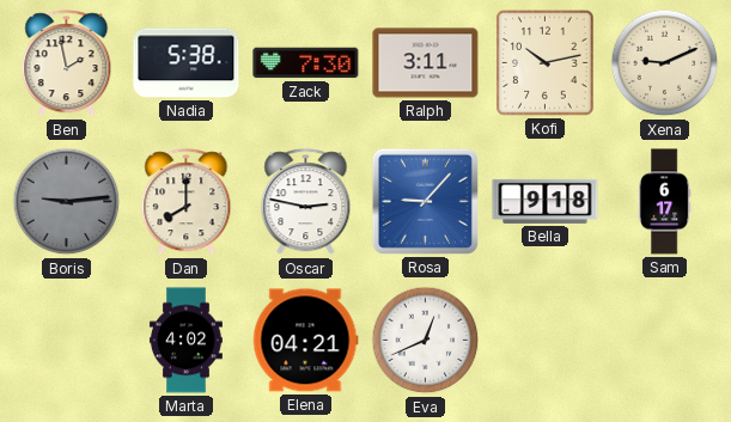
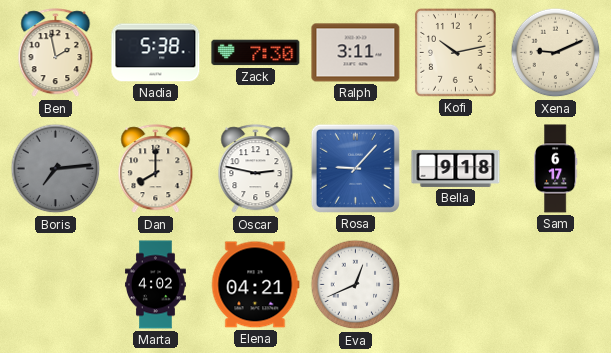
Boris: 9:14 -> 7:14 (56, 169)
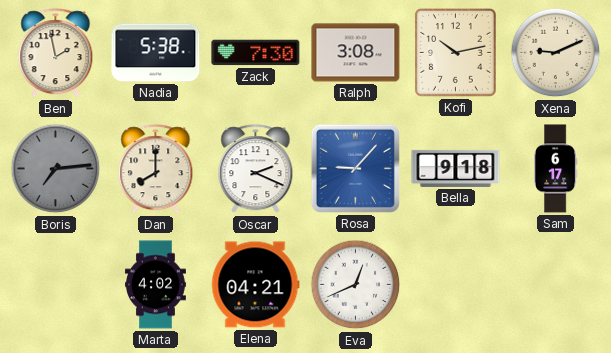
Ralph: 3:11 -> 3:08 (356, 53)
Oscar: 2:47 -> 2:19 (256, 169)
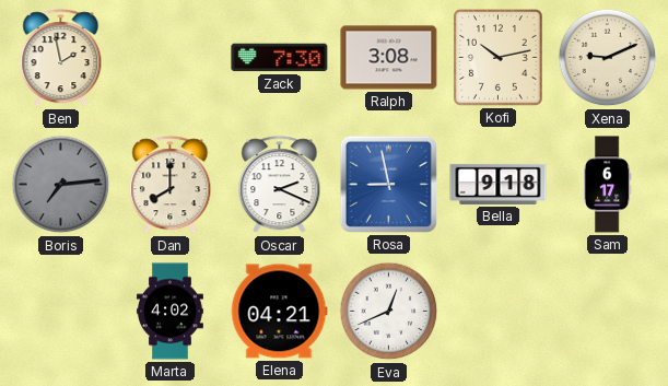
Nadia: 5:38 -> none (156, 53)
Rosa: 9:07 -> 8:58 (388, 184)
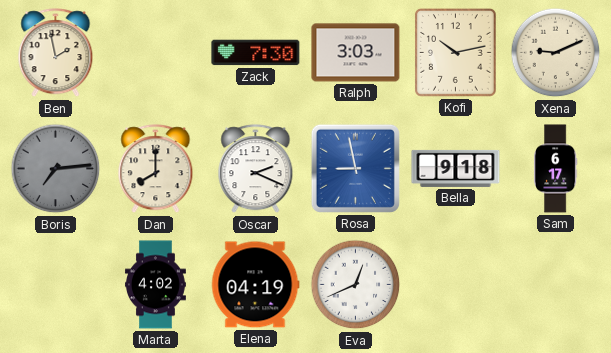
Ralph: 3:08 -> 3:03 (356, 53)
Elena: 04:21 -> 04:19 (255, 285)
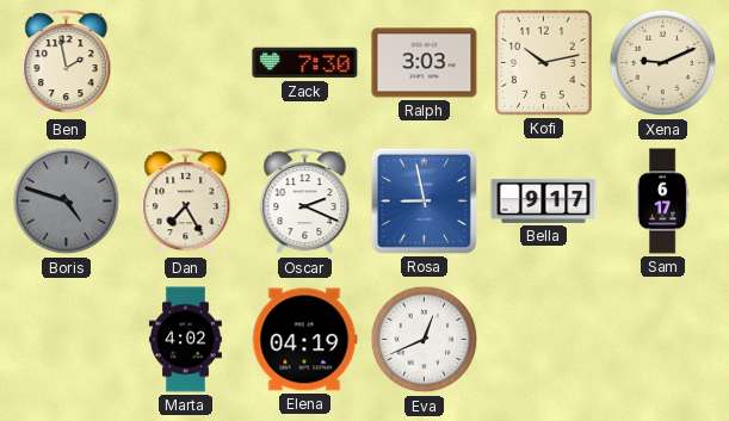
Boris: 7:14 -> 4:48 (67, 202)
Dan: 8:00 -> 7:25 (186, 202)
Bella: 9:18 -> 9:17 (544, 200)
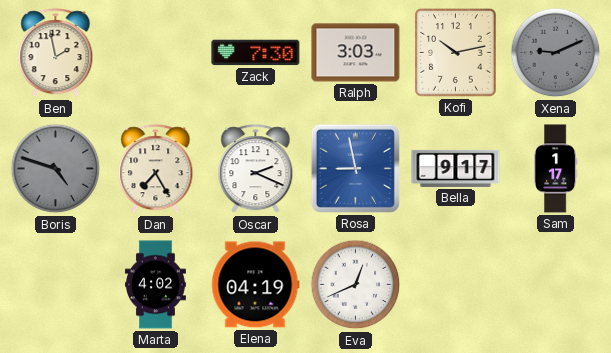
Xena dial: cream -> grey (556, 53)
Sam: 6:17 -> 1:17 (555, 169)
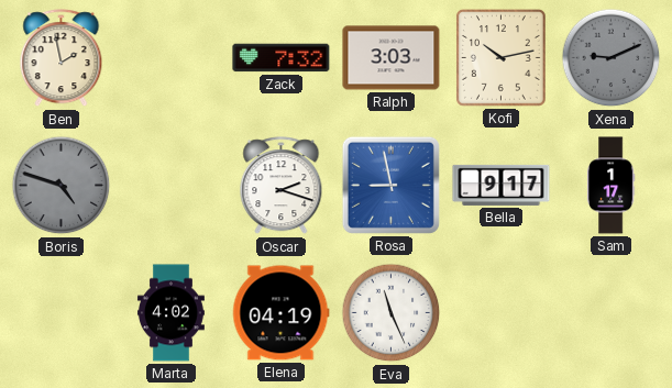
Zack: 7:30 -> 7:32 (282, 58)
Dan: 7:25 -> none (156, 169)
Oscar: 2:19 -> 2:18 (282, 186)
Eva: 12:41 -> 11:26 (392, 313)
